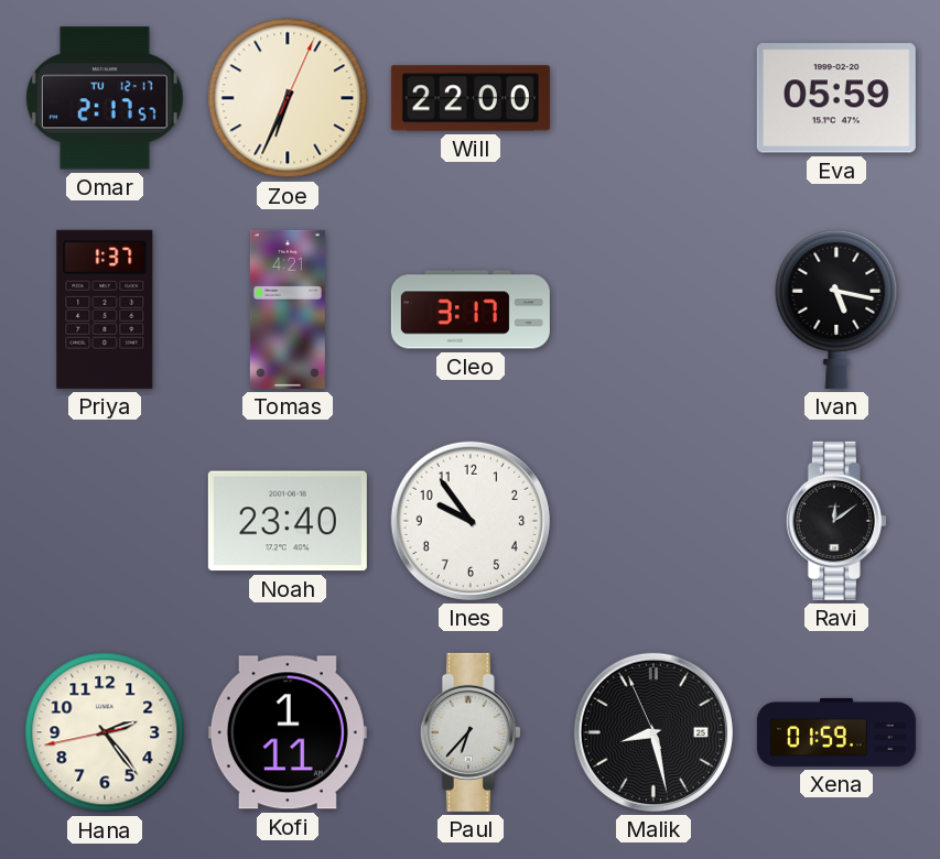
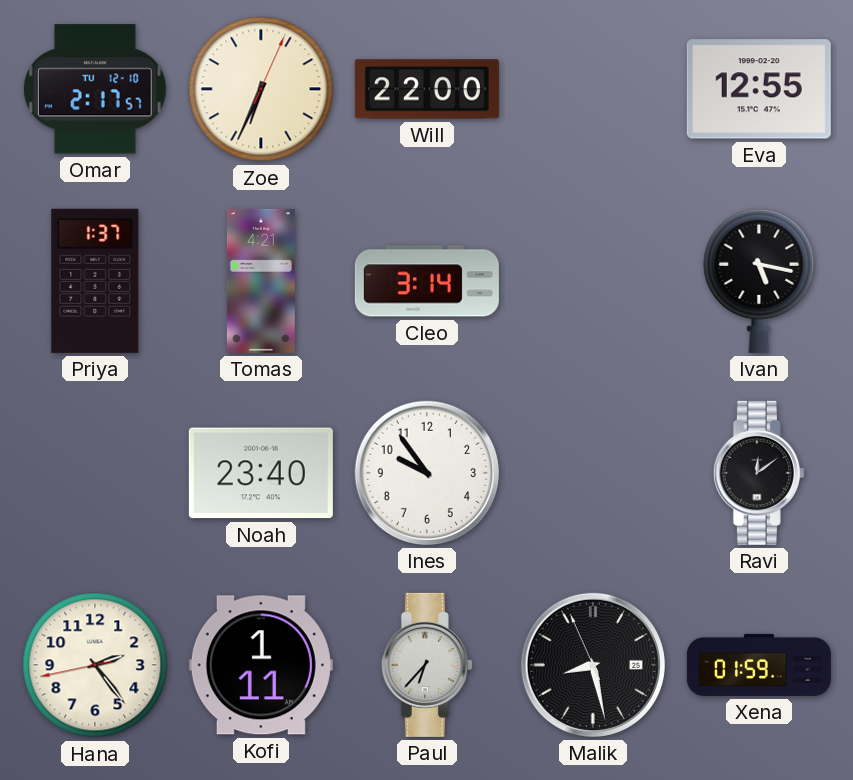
Omar date: TU 12-17 -> TU 12-10 (95, 89)
Eva: 05:59 -> 12:55 (759, 89)
Cleo: 3:17 -> 3:14 (427, 281)
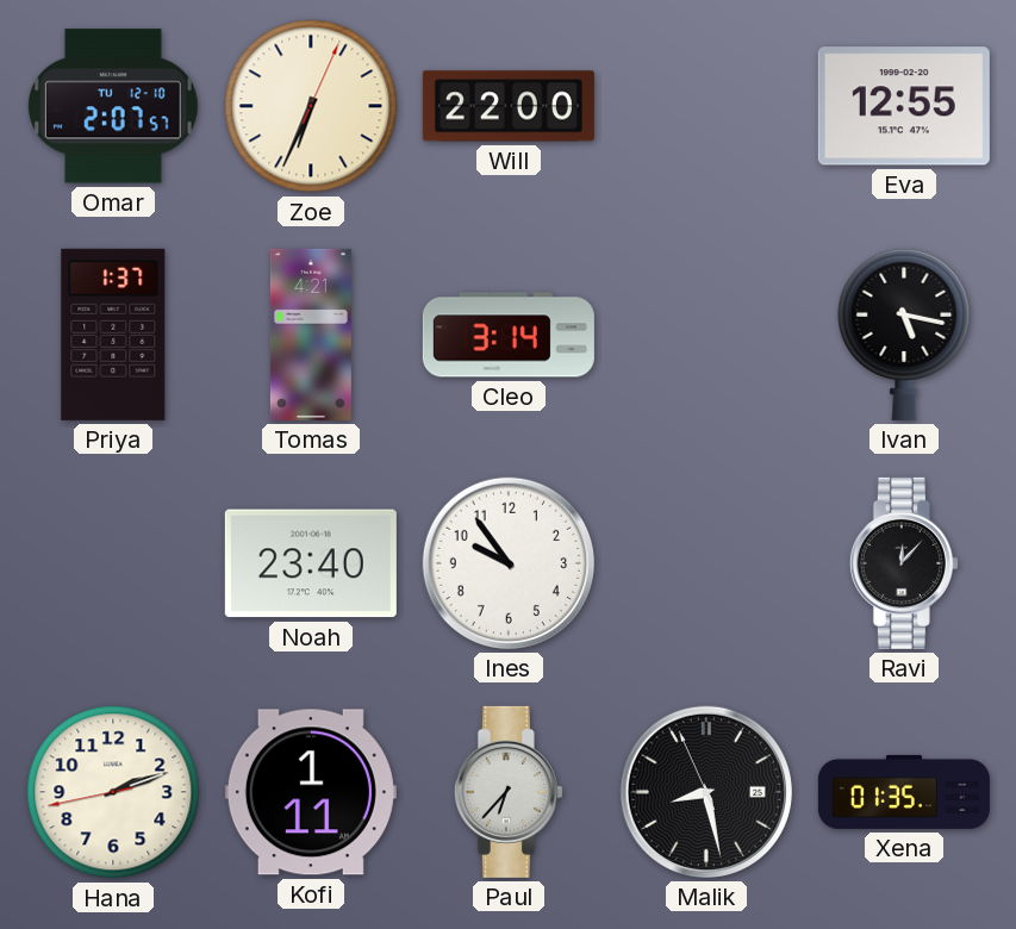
Omar: 2:17 -> 2:07 (113, 106)
Ravi: 12:09 -> 12:07 (904, 563)
Hana: 2:23 -> 2:11 (113, 792)
Xena: 01:59 -> 01:35 (904, 792)
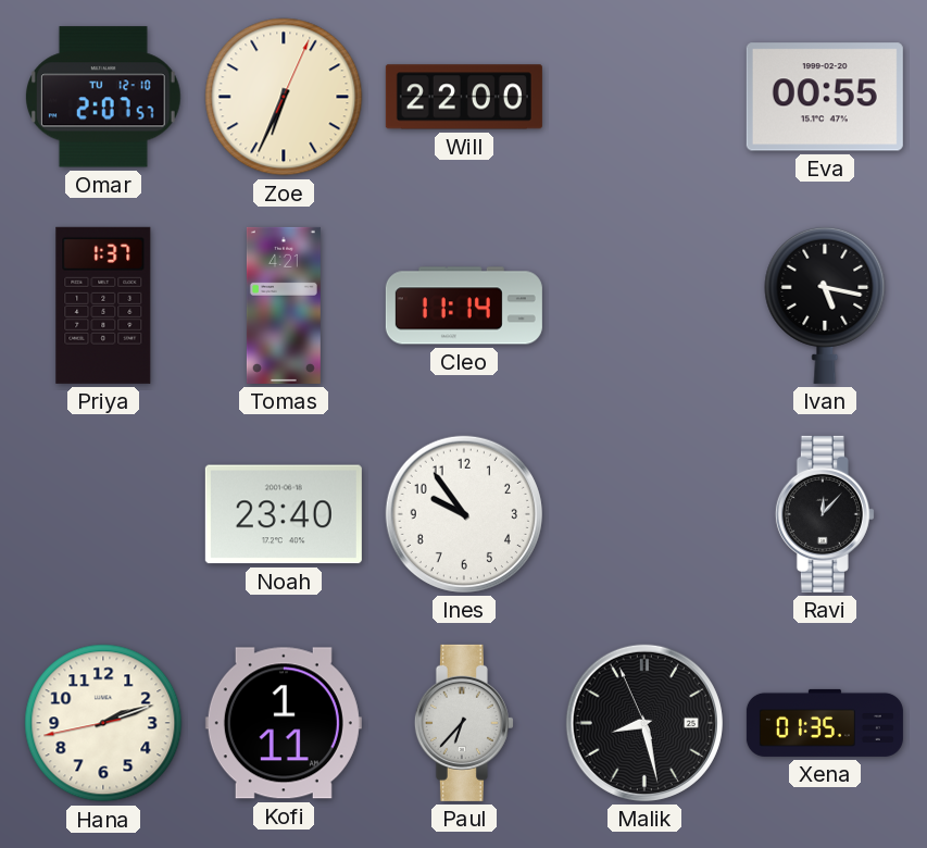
Eva: 12:55 -> 00:55 (825, 97)
Cleo: 3:14 -> 11:14 (464, 305)
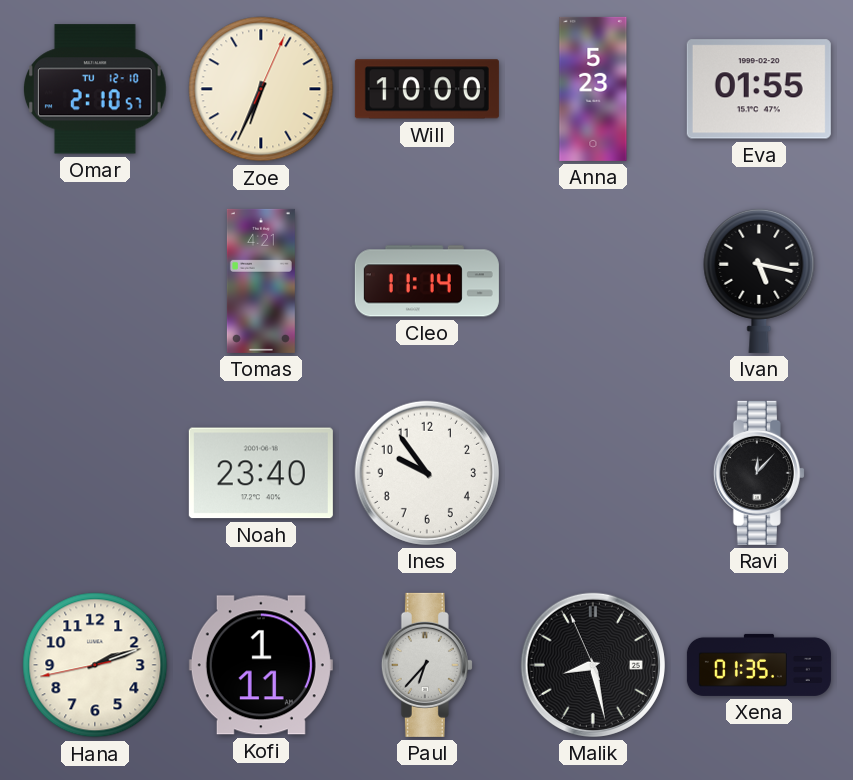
Omar: 2:07 -> 2:10 (95, 89)
Will: 22:00 -> 10:00 (427, 89)
Anna: none -> 5:23 (593, 89)
Eva: 00:55 -> 01:55 (759, 89)
Priya: 1:37 -> none (103, 305)
